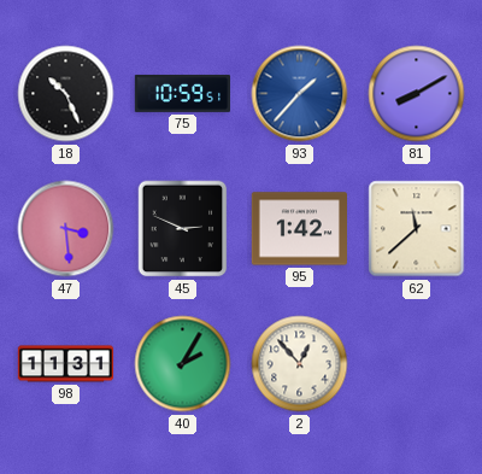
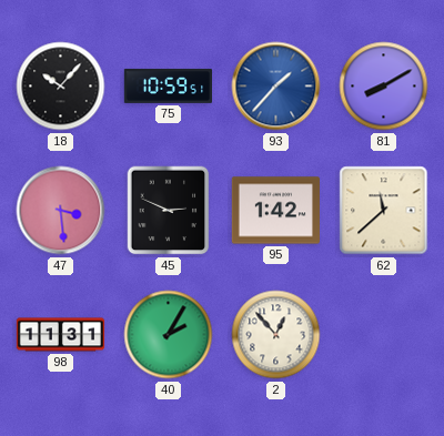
18: 10:26 -> 10:07 (61, 87)
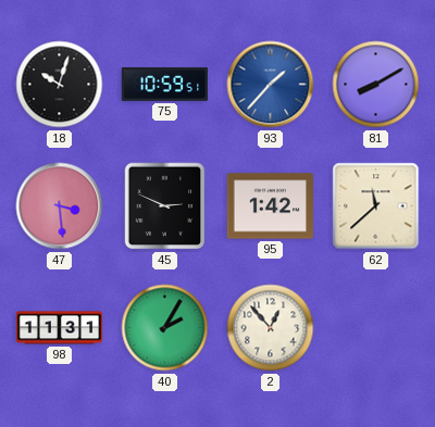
18: 10:07 -> 10:03 (60, 85)
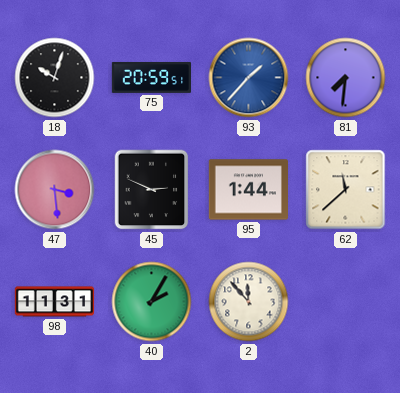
75: 10:59 -> 20:59 (151, 77)
81: 8:10 -> 7:31 (346, 78)
95: 1:42 -> 1:44 (248, 190)
2: 12:53 -> 11:53 (249, 302)
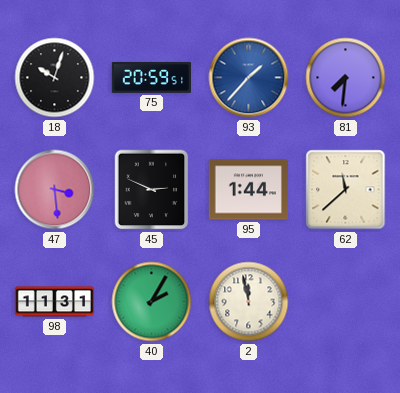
2: 11:53 -> 11:58 (249, 302)
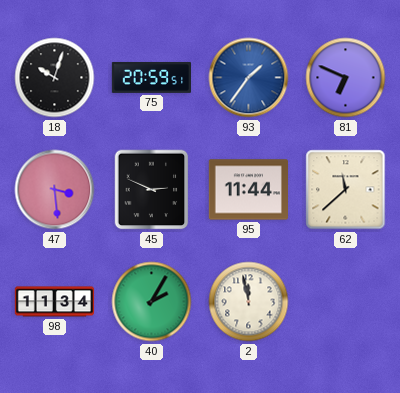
93: 1:37 -> 1:36 (249, 78)
81: 7:31 -> 6:49 (346, 78)
95: 1:44 -> 11:44 (248, 190)
98: 11:31 -> 11:34 (55, 302)
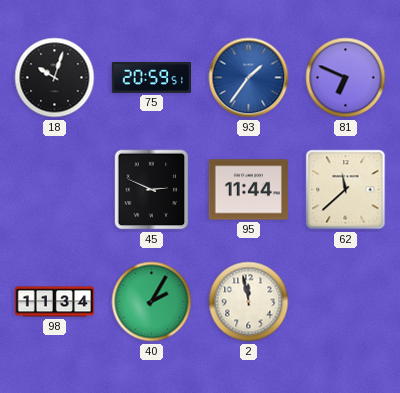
47: 3:29 -> none (55, 190)
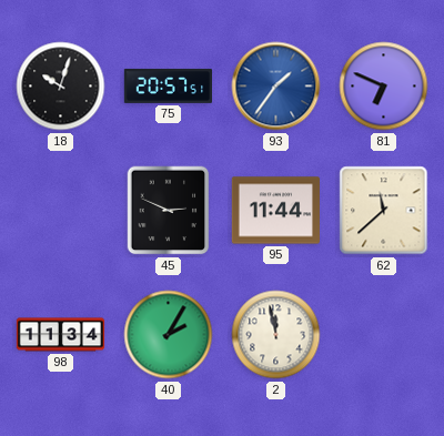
75: 20:59 -> 20:57 (168, 85)
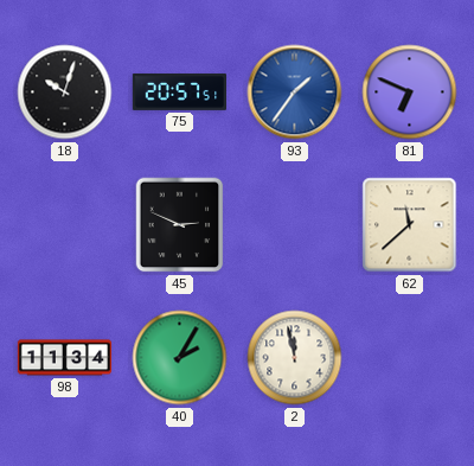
95: 11:44 -> none (275, 211)
